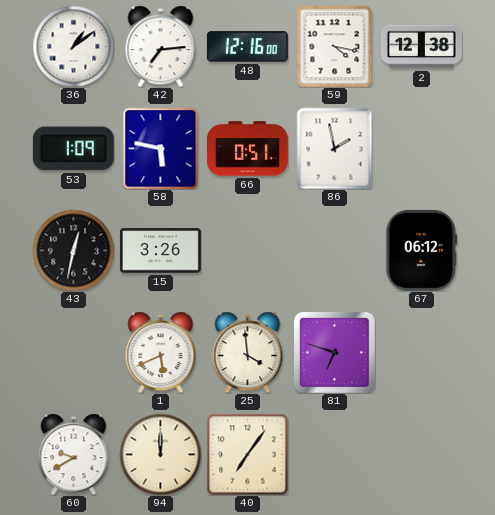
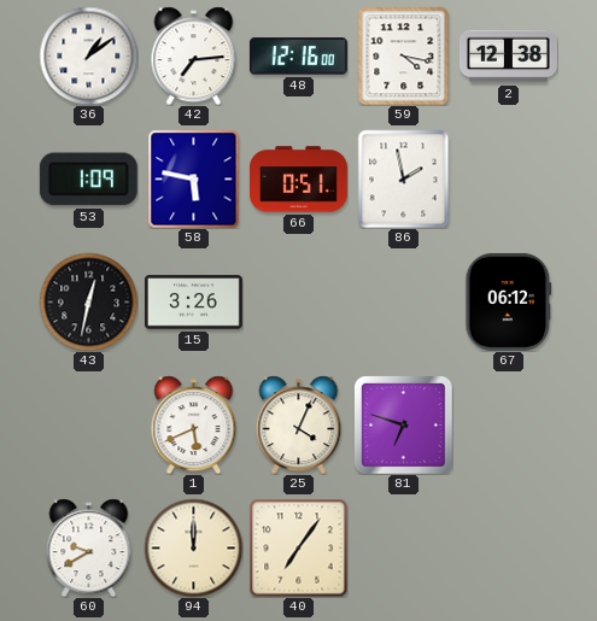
25: 3:59 -> 4:04 (299, 424)
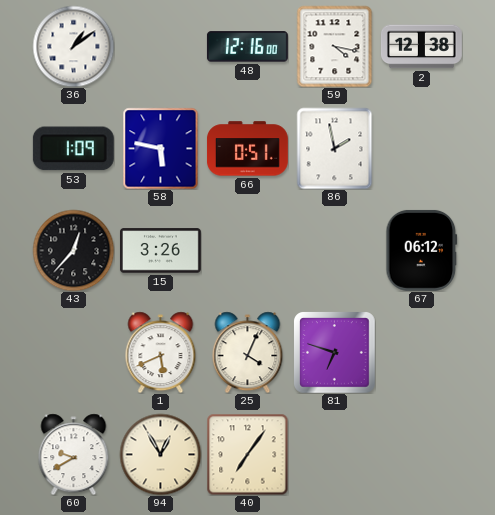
42: 7:14 -> none (194, 55)
43: 12:32 -> 12:37 (73, 250)
94: 12:00 -> 12:55 (160, 454)
